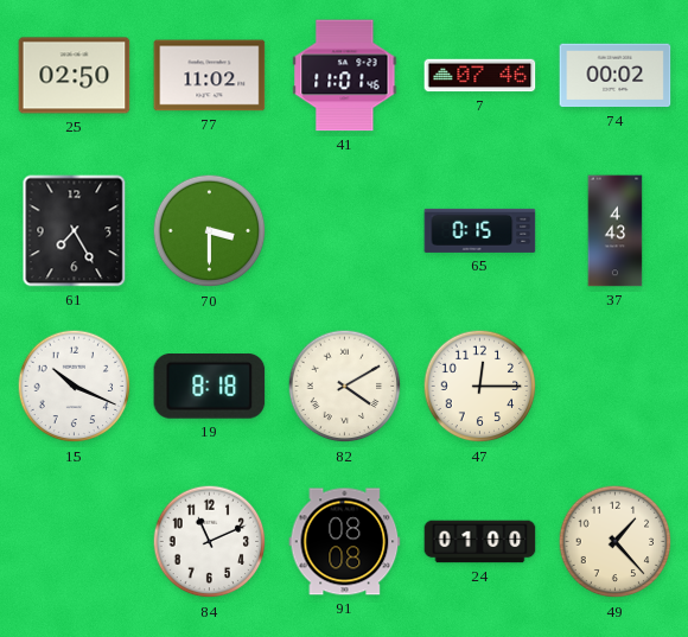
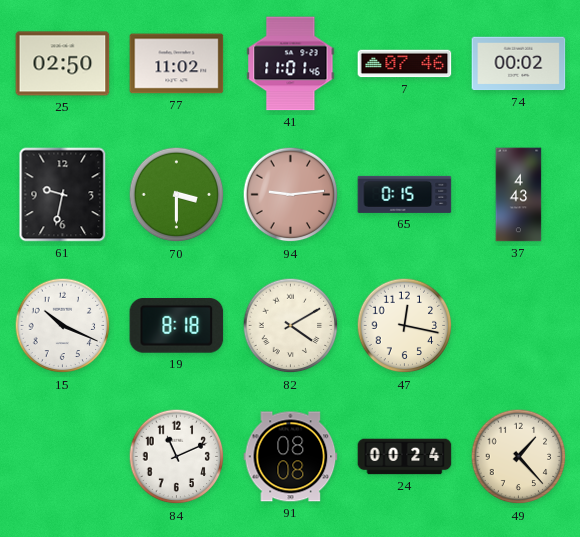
61: 7:25 -> 9:32 (63, 195)
94: none -> 9:14 (291, 195)
47: 12:15 -> 12:17 (405, 326)
24: 01:00 -> 00:24 (405, 457)
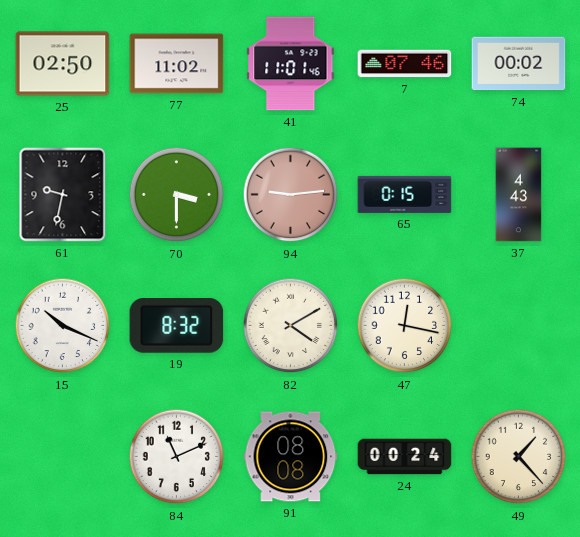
19: 8:18 -> 8:32 (177, 326)
